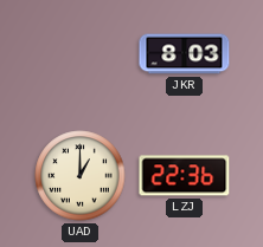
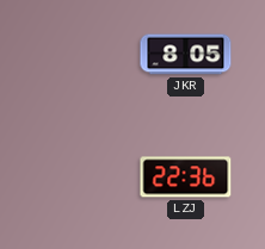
JKR: 8:03 -> 8:05 (186, 55)
UAD: 1:00 -> none (81, 176)
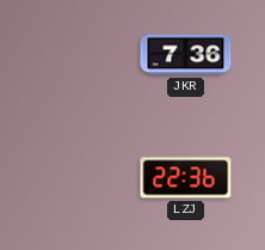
JKR: 8:05 -> 7:36 (186, 55)
